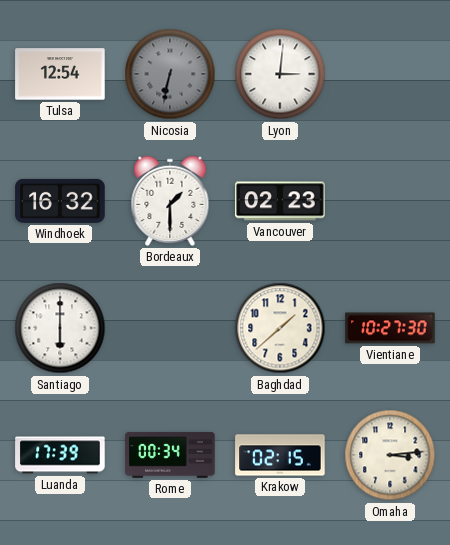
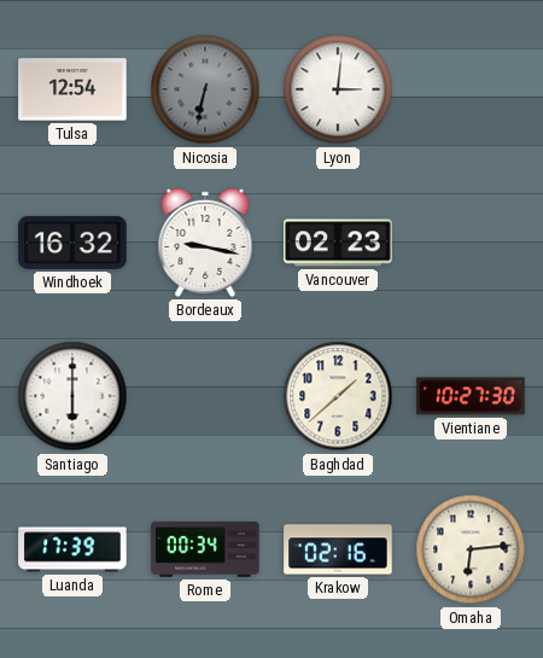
Bordeaux: 1:30 -> 9:17 (205, 243)
Krakow: 02:15 -> 02:16 (338, 549)
Omaha: 3:14 -> 6:14 (471, 549)
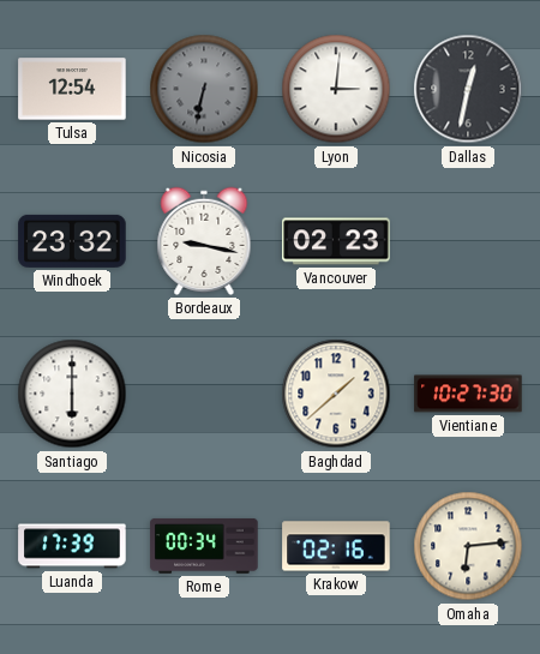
Dallas: none -> 12:32 (468, 89)
Windhoek: 16:32 -> 23:32 (72, 241)
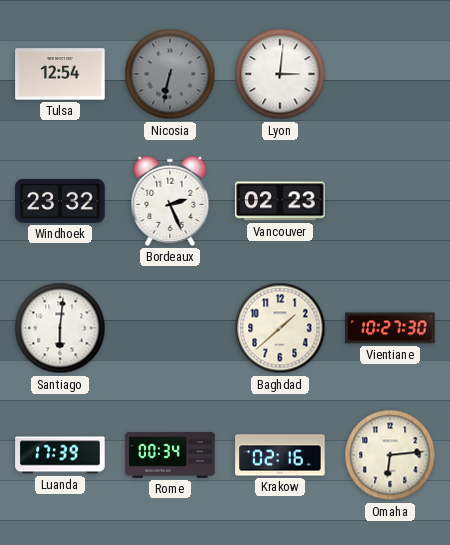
Dallas: 12:32 -> none (468, 89)
Bordeaux: 9:17 -> 2:26 (170, 201)
Santiago: 6:00 -> 6:01 (60, 328)
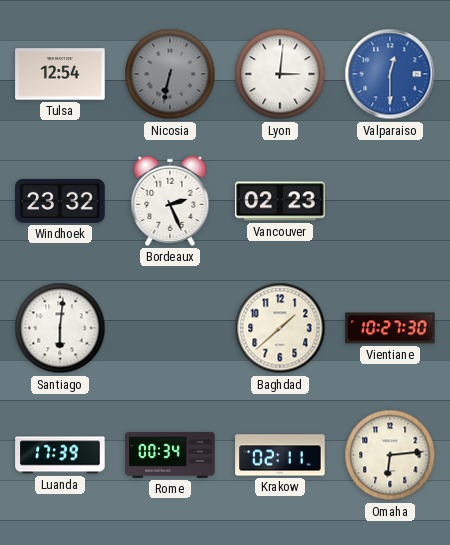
Valparaiso: none -> 12:30 (390, 74)
Krakow: 02:16 -> 02:11 (280, 455)
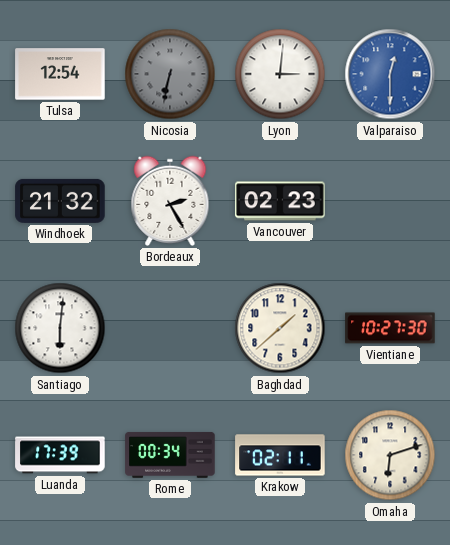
Windhoek: 23:32 -> 21:32 (60, 201)
Bordeaux: 2:26 -> 2:25 (170, 201)
Omaha: 6:14 -> 6:12 (390, 455)
